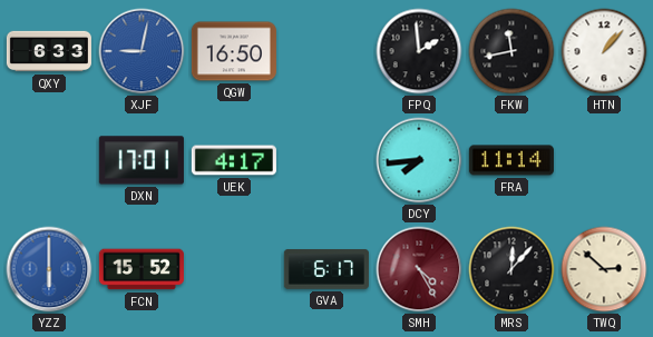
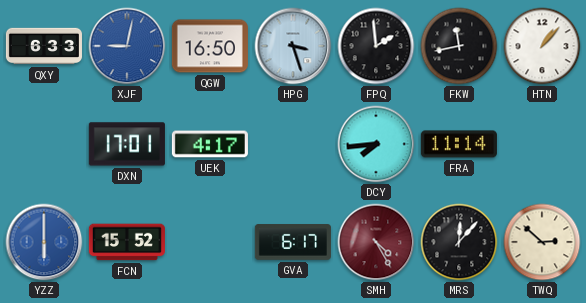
HPG: none -> 3:27 (293, 46)
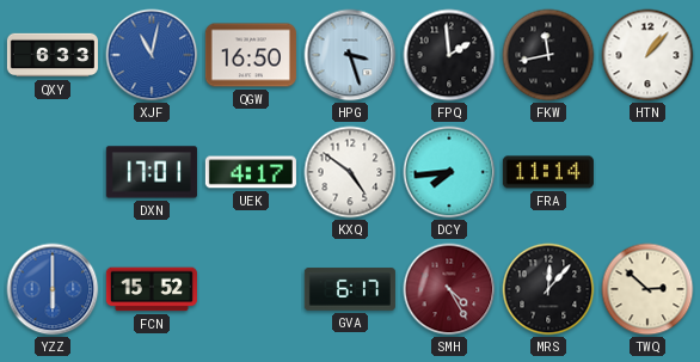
XJF: 9:02 -> 11:02 (152, 55)
KXQ: none -> 4:51 (350, 172)
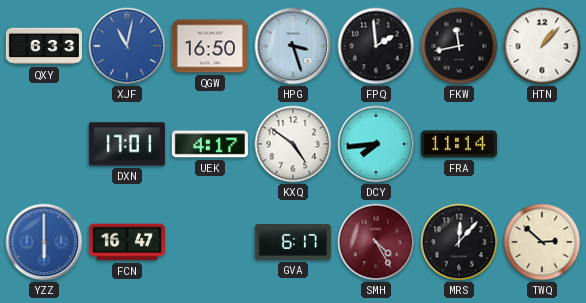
FCN: 15:52 -> 16:47 (127, 242)
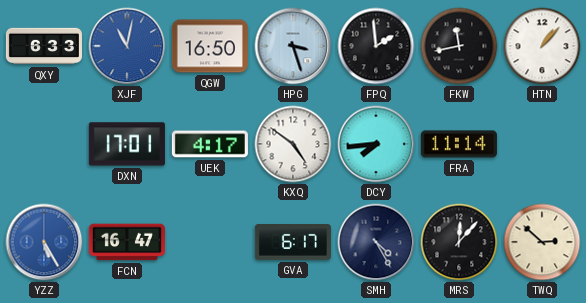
YZZ: 6:00 -> 5:25 (44, 242)
SMH dial: burgundy -> navy (376, 242)
